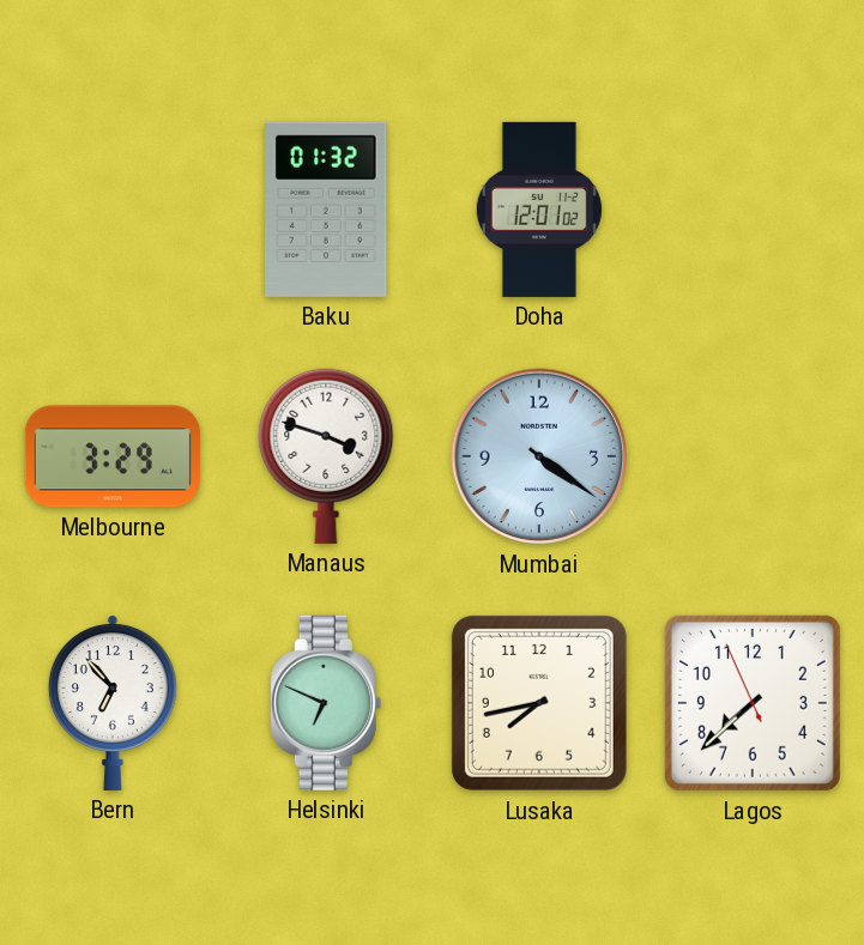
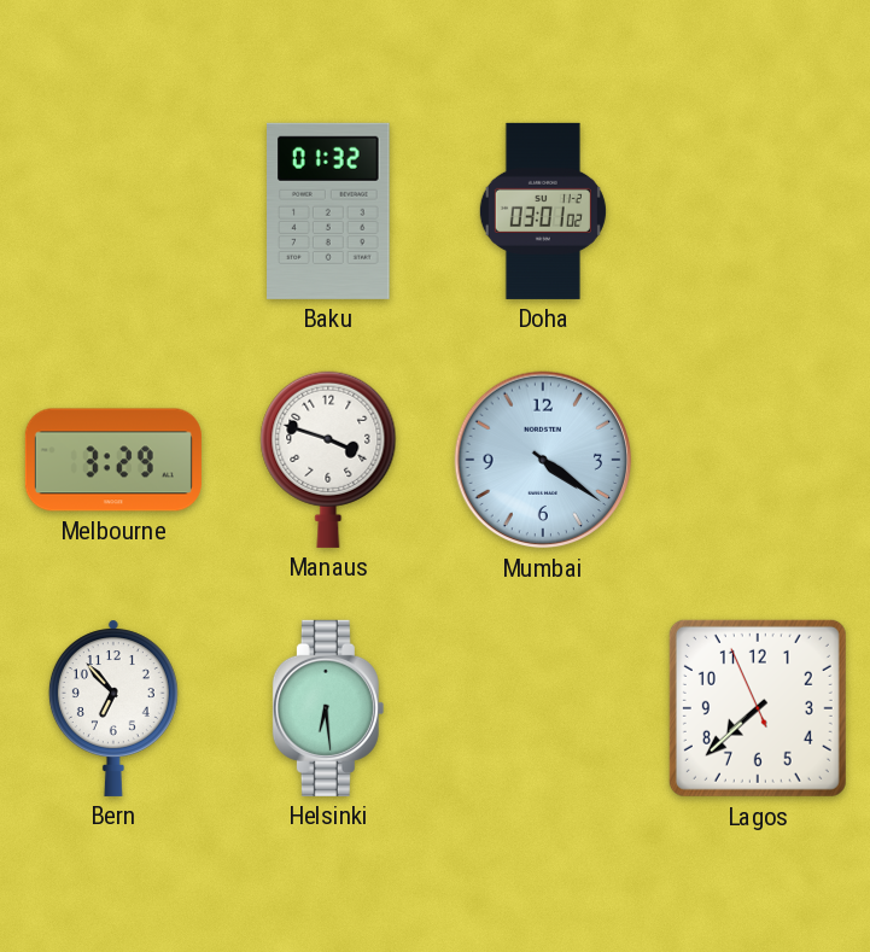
Doha: 12:01 -> 03:01 (543, 211)
Helsinki: 6:49 -> 6:29 (328, 708)
Lusaka: 7:43 -> none (539, 703)
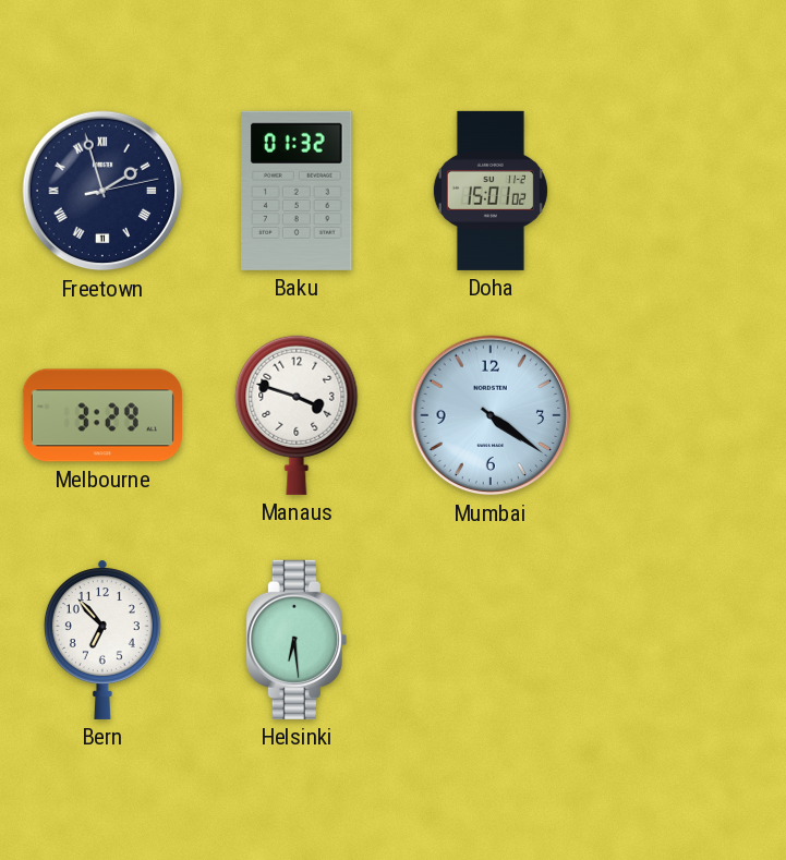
Freetown: none -> 1:57 (102, 191)
Doha: 03:01 -> 15:01 (491, 191)
Lagos: 7:37 -> none (758, 708)
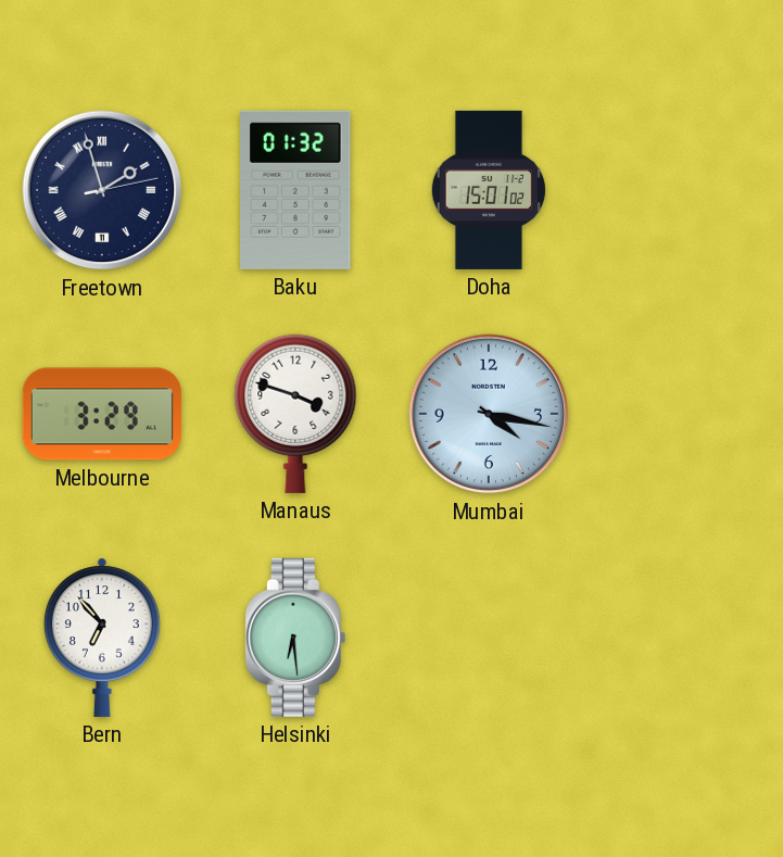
Mumbai: 4:21 -> 4:17 (489, 414)
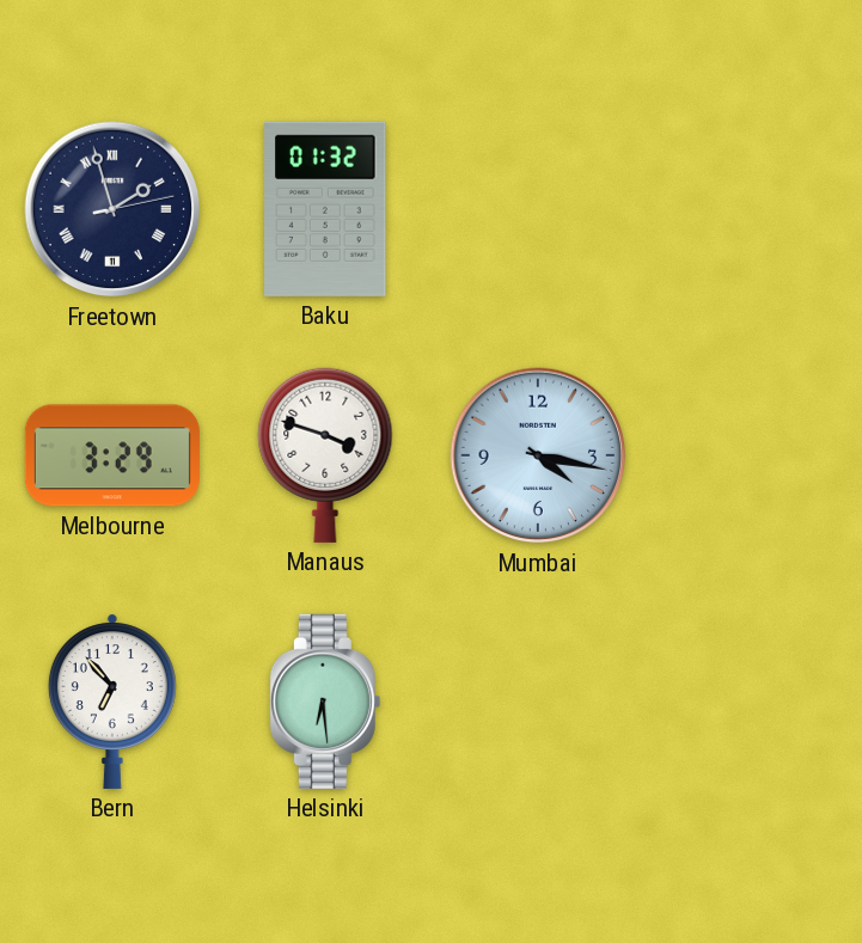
Doha: 15:01 -> none (489, 190)
